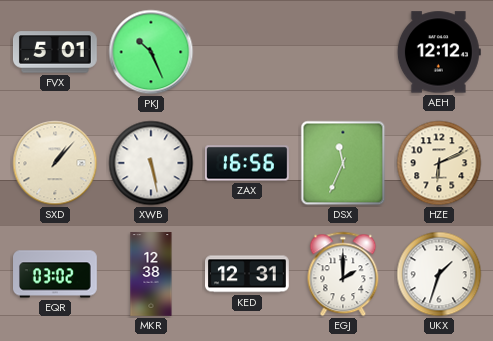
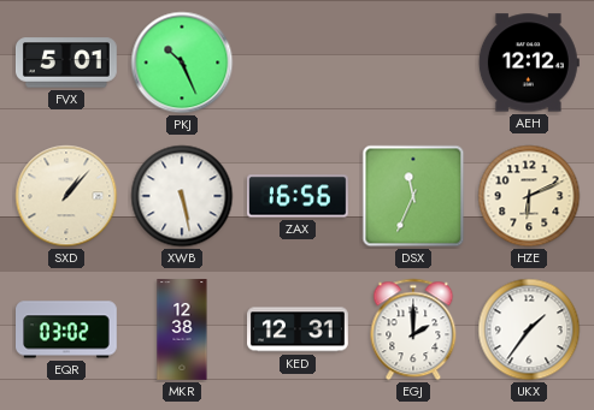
UKX: 1:33 -> 1:36 (529, 329)
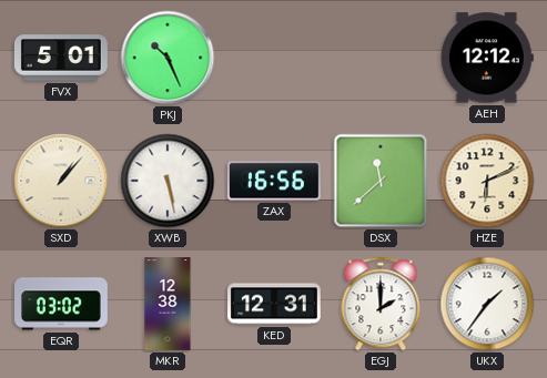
DSX: 11:34 -> 11:38 (381, 181)
